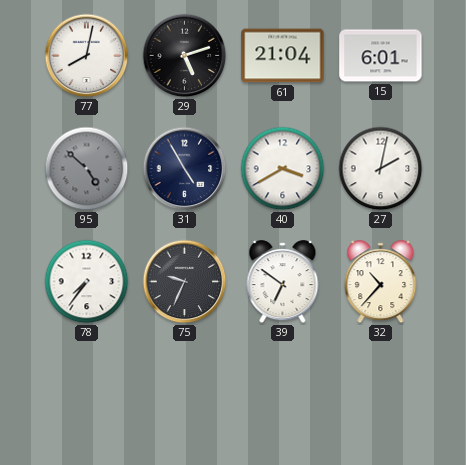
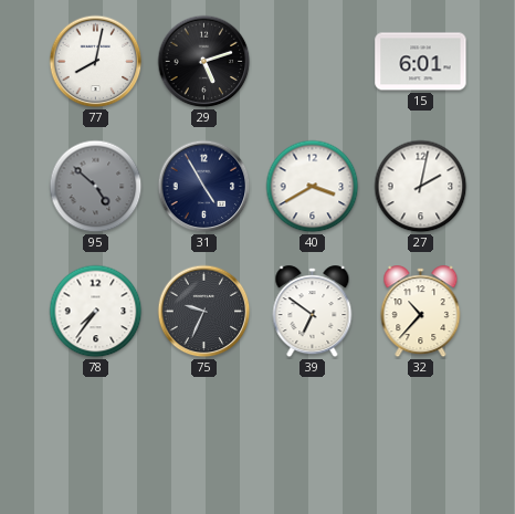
61: 21:04 -> none (283, 56)
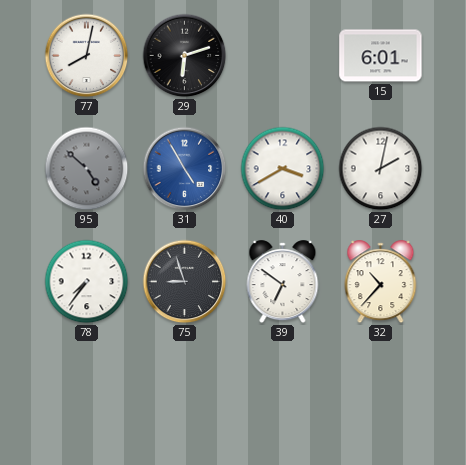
29: 5:12 -> 6:12 (185, 56)
31 dial: navy -> blue (185, 169)
75: 9:34 -> 8:57 (185, 282)
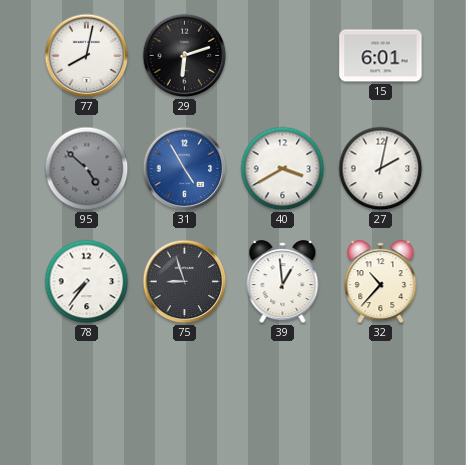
39: 6:51 -> 12:59 (283, 282)
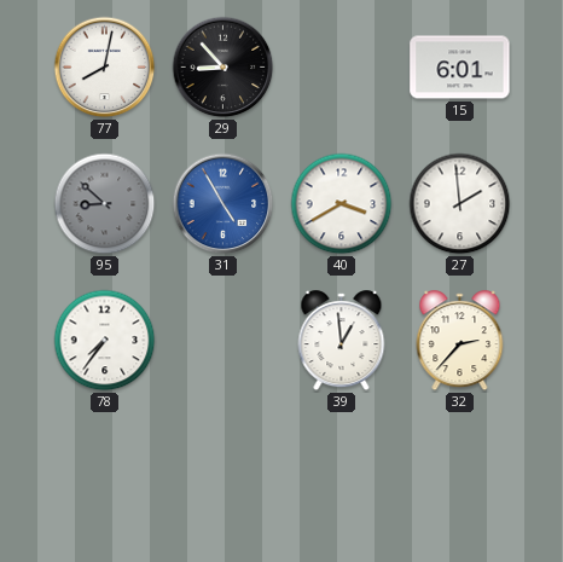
29: 6:12 -> 8:53 (224, 68)
95: 4:52 -> 8:52 (105, 204)
27: 2:02 -> 1:59 (460, 204)
75: 8:57 -> none (185, 282)
32: 10:37 -> 2:37 (460, 341)
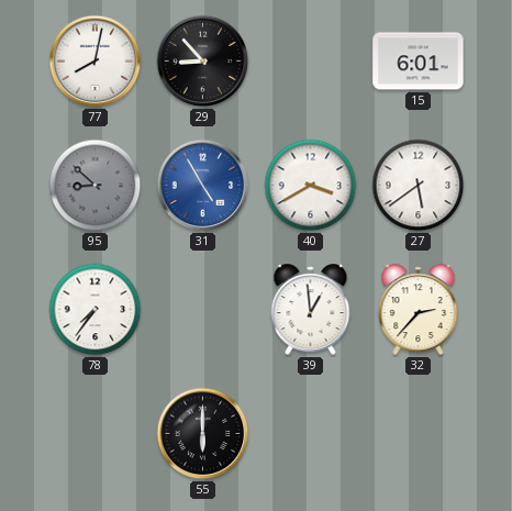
27: 1:59 -> 5:39 (419, 186)
55: none -> 6:00 (203, 434)
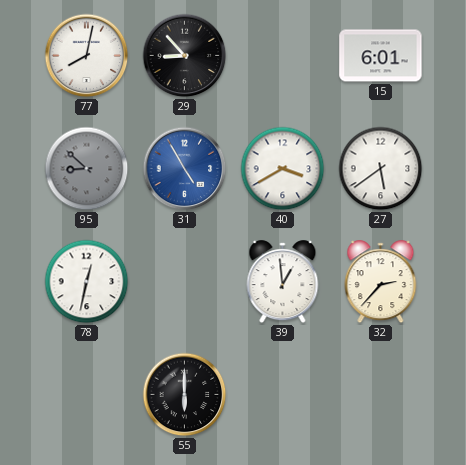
78: 7:36 -> 12:32 (87, 282)
